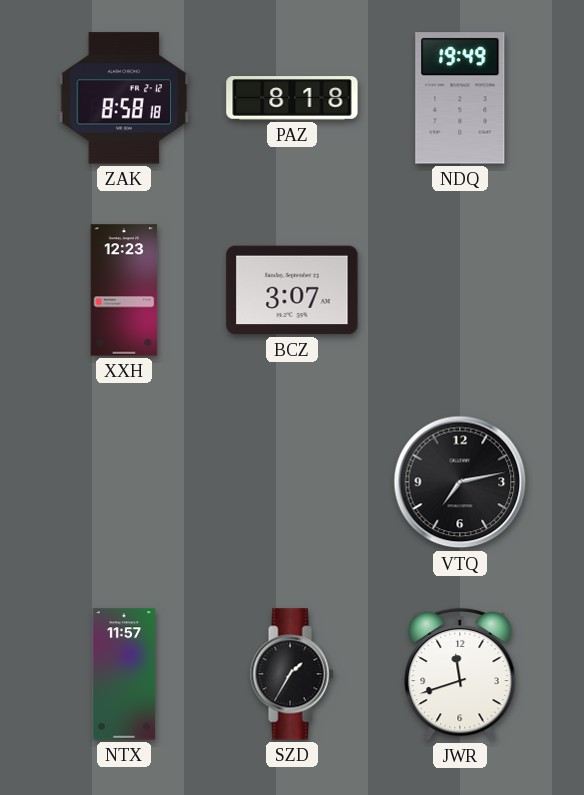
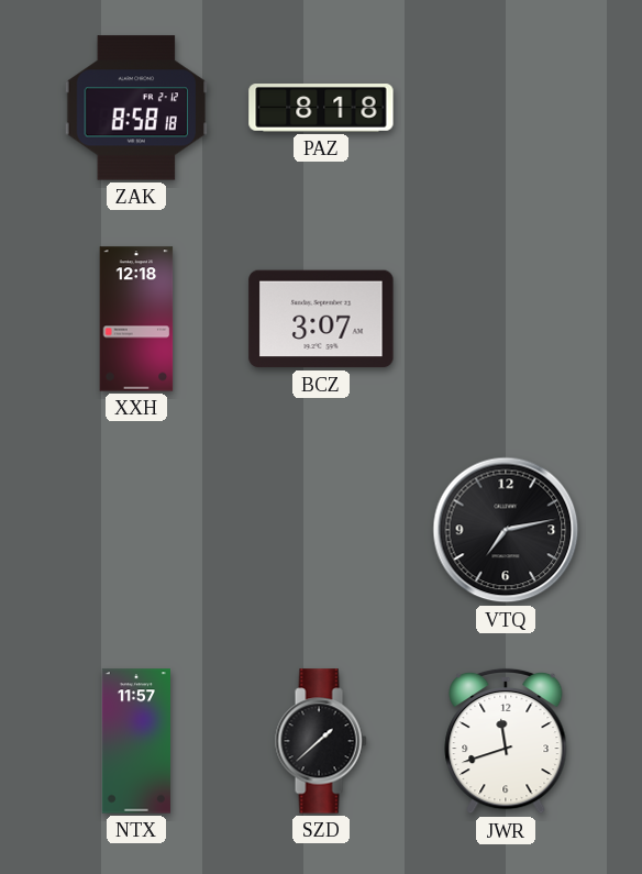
NDQ: 19:49 -> none (460, 98)
XXH: 12:23 -> 12:18 (136, 319)
SZD: 1:35 -> 1:38 (321, 741)
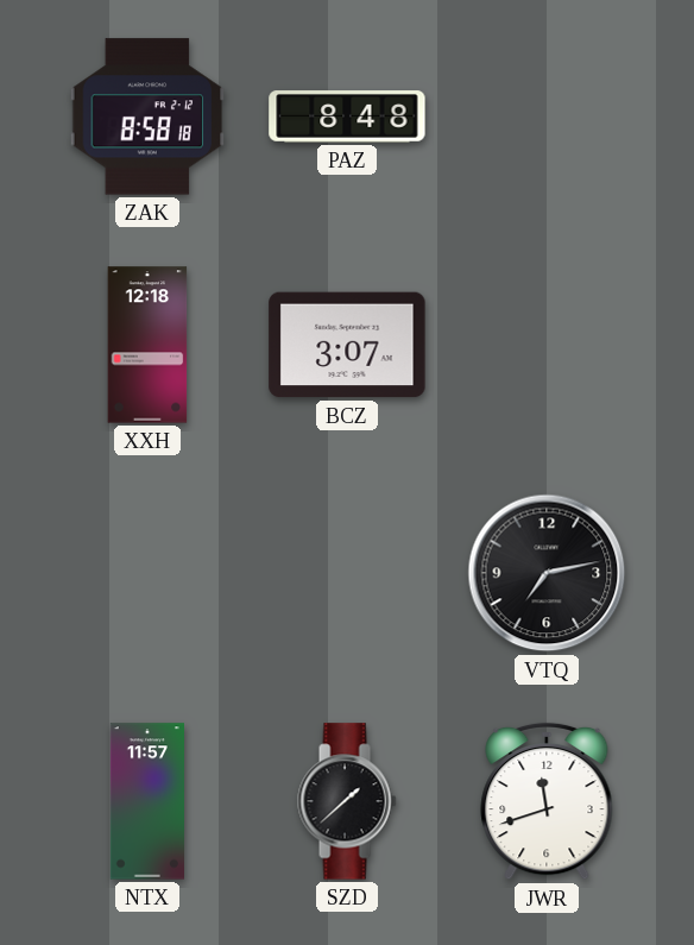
PAZ: 8:18 -> 8:48 (347, 116)
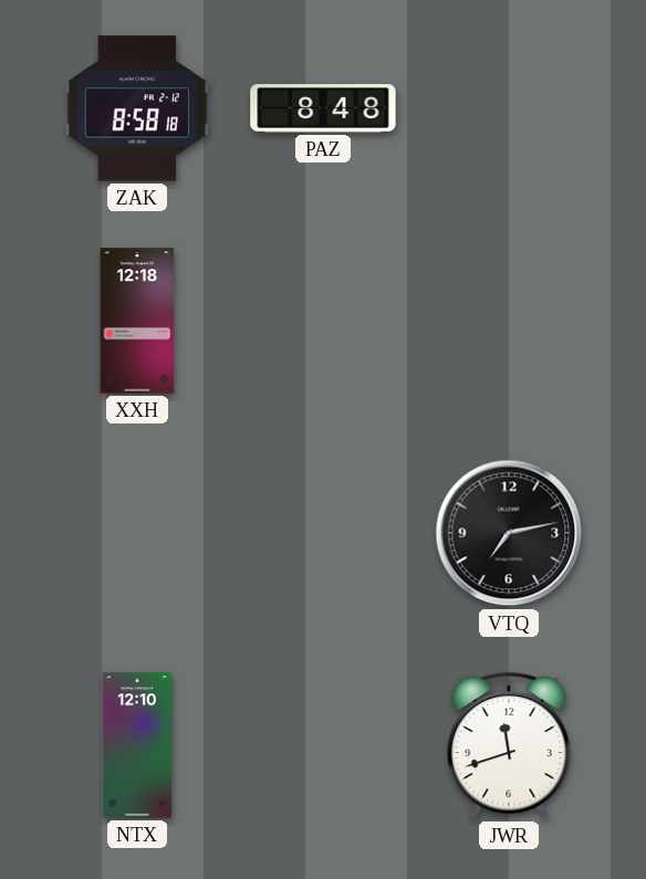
BCZ: 3:07 -> none (347, 345)
NTX: 11:57 -> 12:10 (136, 745)
SZD: 1:38 -> none (347, 801)
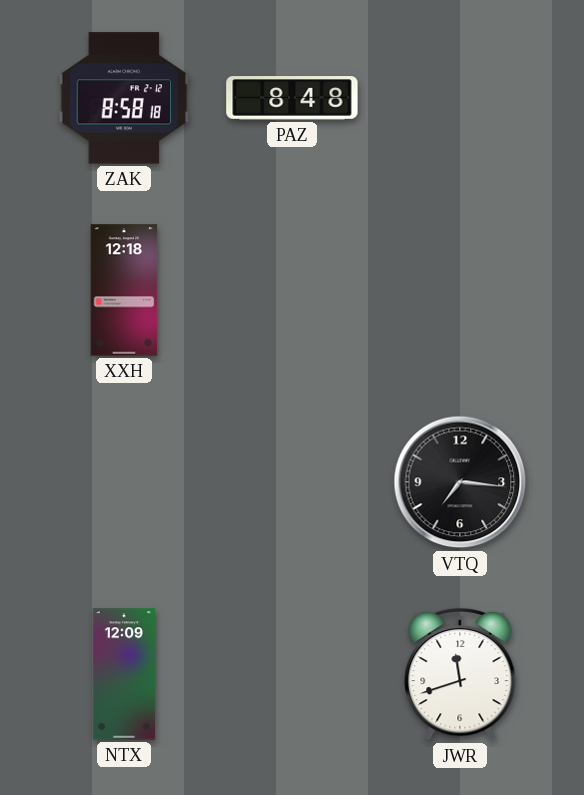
VTQ: 7:13 -> 7:16 (460, 482)
NTX: 12:10 -> 12:09 (123, 674)
